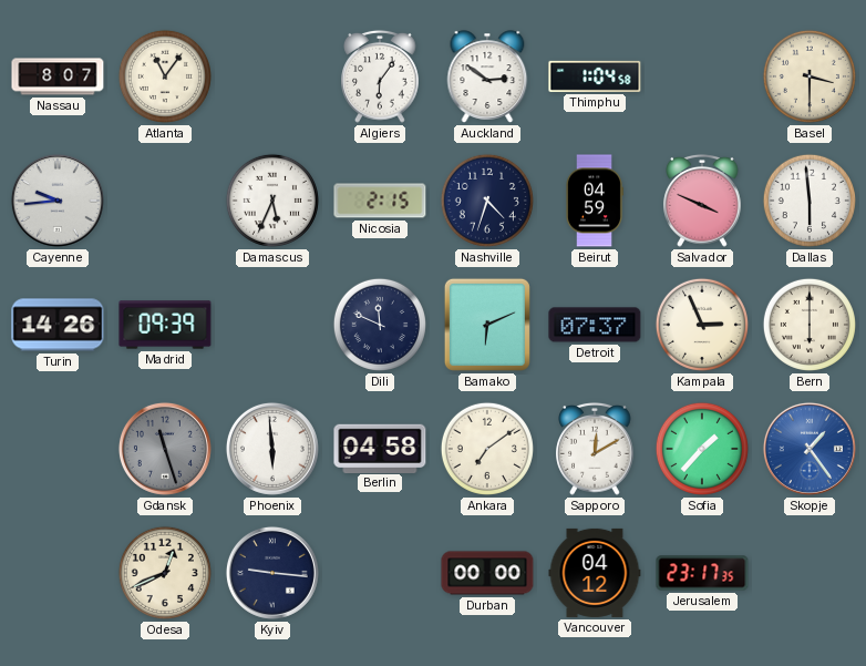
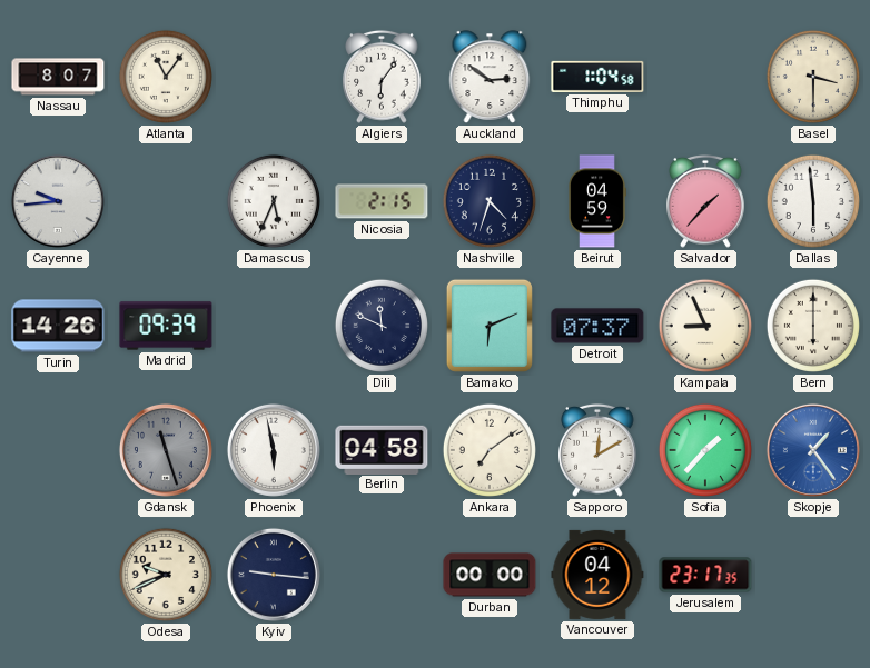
Salvador: 3:49 -> 1:37 (705, 201)
Kampala: 2:56 -> 8:56 (705, 326)
Phoenix: 5:59 -> 5:58 (274, 450)
Odesa: 12:41 -> 9:41 (166, 575)
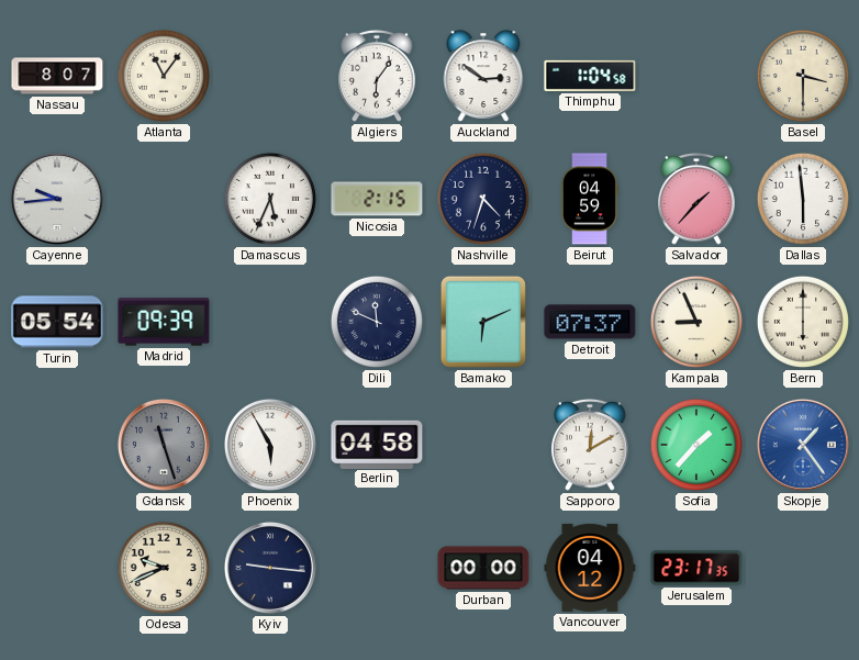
Turin: 14:26 -> 05:54 (57, 322)
Phoenix: 5:58 -> 5:55 (270, 445)
Ankara: 7:09 -> none (490, 450)
